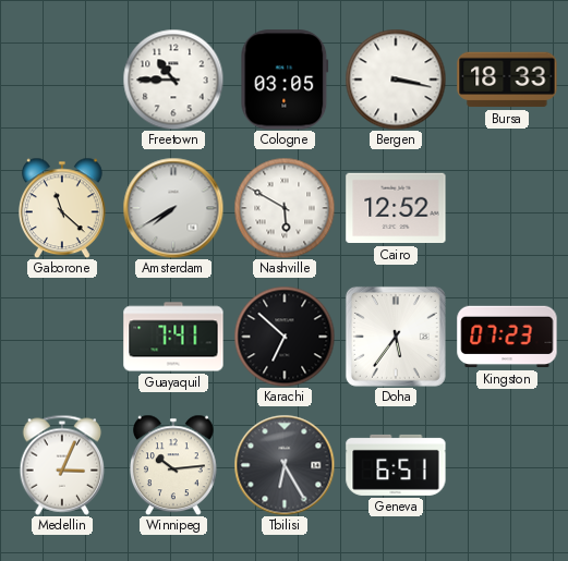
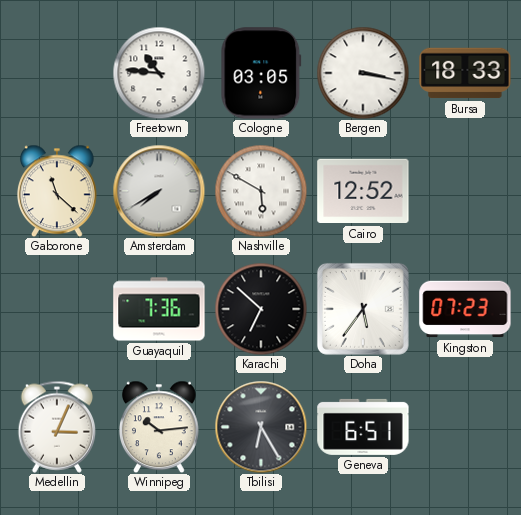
Freetown: 10:45 -> 10:46 (159, 73)
Guayaquil: 7:41 -> 7:36 (159, 309)
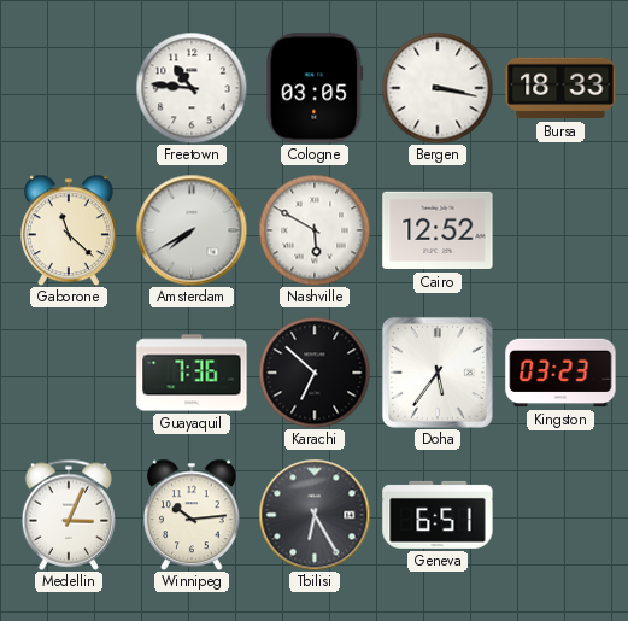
Kingston: 07:23 -> 03:23 (560, 373)
